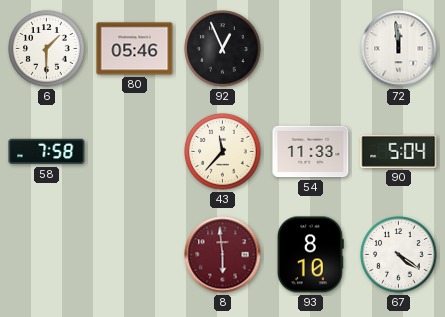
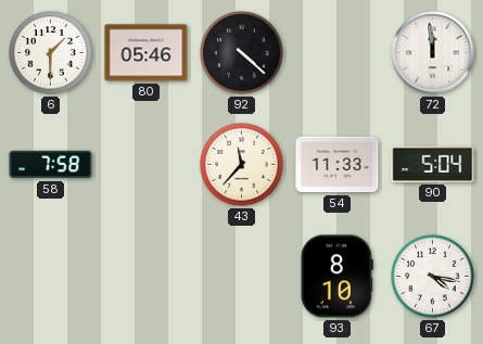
92: 12:56 -> 4:22 (242, 53)
8: 5:59 -> none (223, 255)
67: 4:21 -> 4:17 (433, 277)
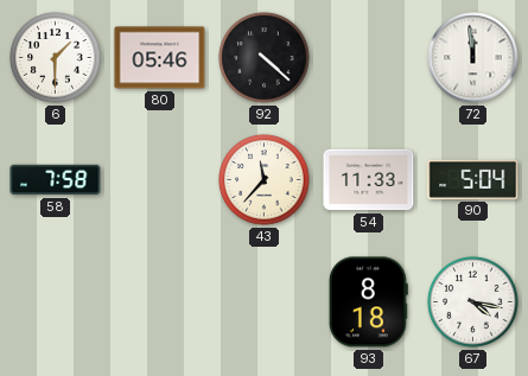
93: 8:10 -> 8:18 (368, 302)
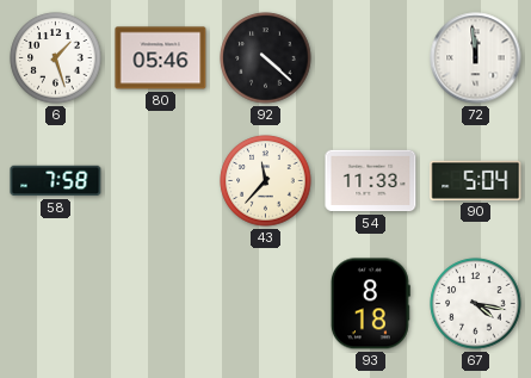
6: 1:30 -> 1:27 (56, 58)
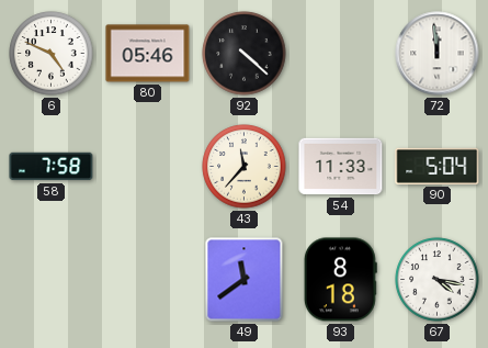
6: 1:27 -> 4:49 (52, 54)
49: none -> 11:39 (245, 280)
